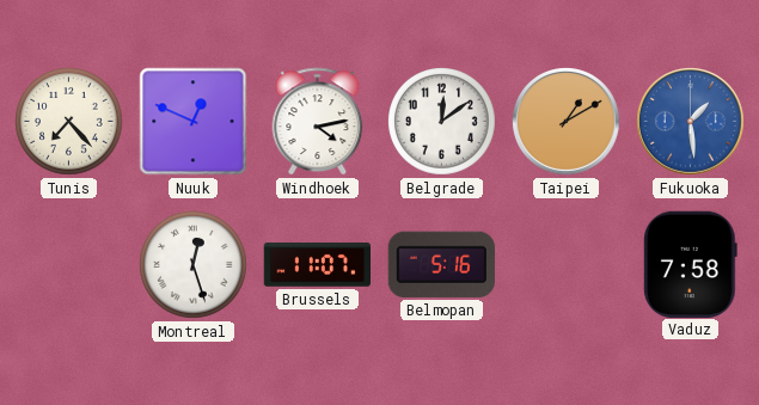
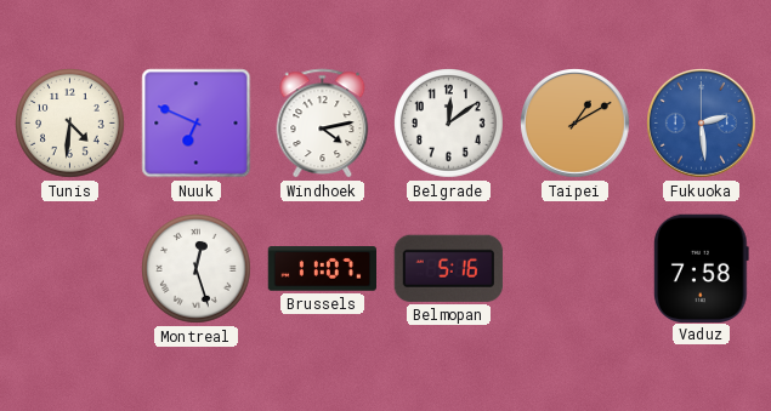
Tunis: 7:23 -> 4:31 (70, 124)
Nuuk: 12:49 -> 6:49 (197, 124)
Fukuoka: 1:29 -> 2:29 (702, 124)
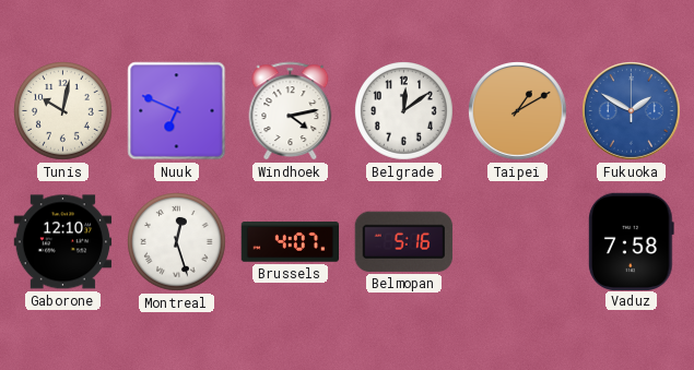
Tunis: 4:31 -> 10:02 (63, 111)
Fukuoka: 2:29 -> 1:50 (632, 111)
Gaborone: none -> 12:10 (63, 242)
Brussels: 11:07 -> 4:07 (290, 242)
